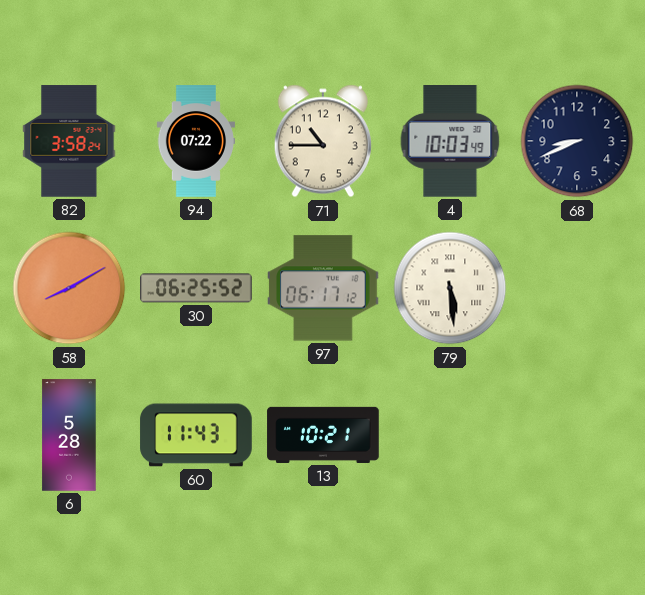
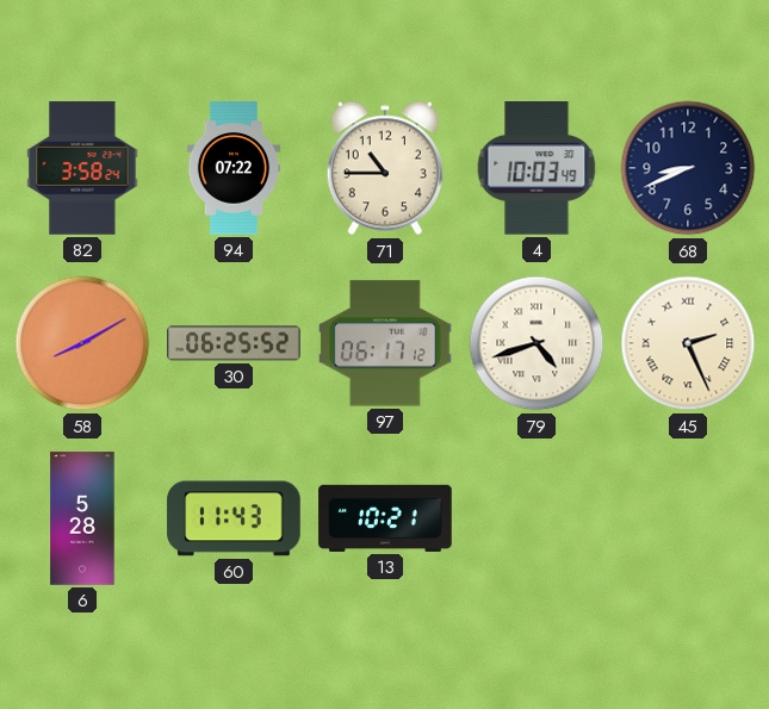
79: 5:29 -> 4:42 (537, 343)
45: none -> 2:26 (688, 343)
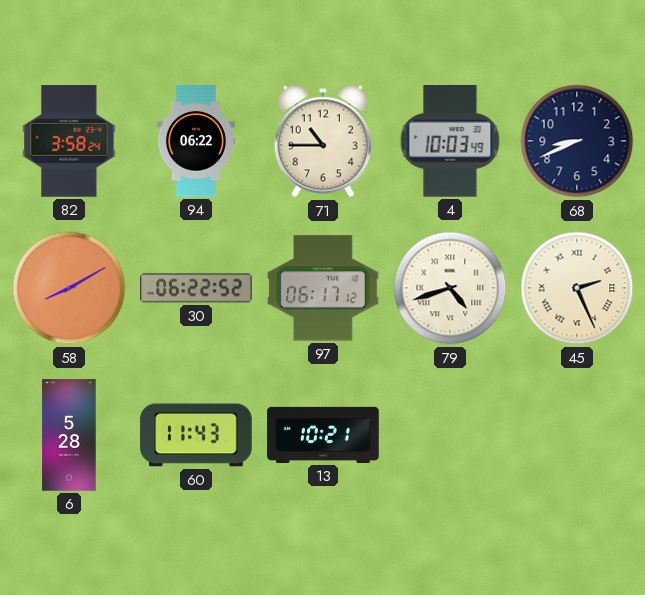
94: 07:22 -> 06:22 (195, 141)
30: 06:25 -> 06:22 (196, 288)
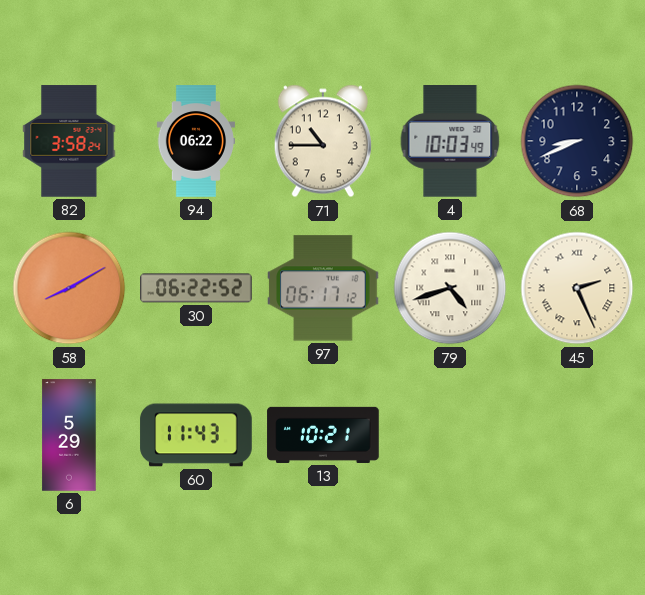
6: 5:28 -> 5:29 (69, 435)
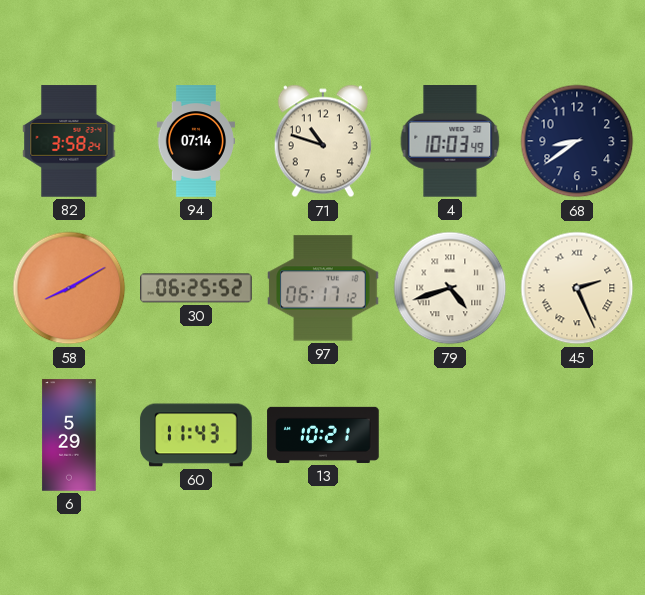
94: 06:22 -> 07:14 (195, 141)
71: 10:45 -> 10:48 (323, 141)
68: 8:41 -> 8:39 (577, 141)
30: 06:22 -> 06:25 (196, 288)
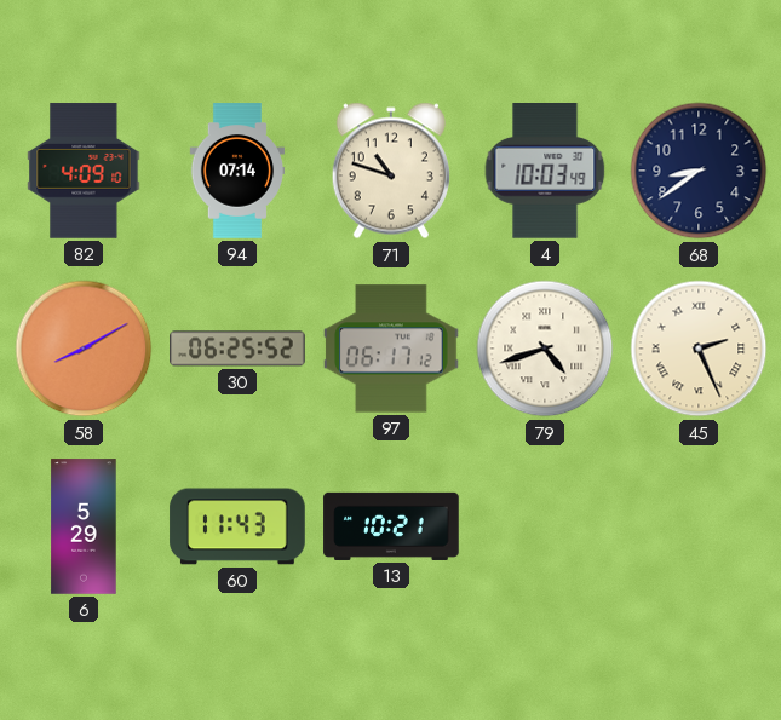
82: 3:58 -> 4:09 (84, 171)
